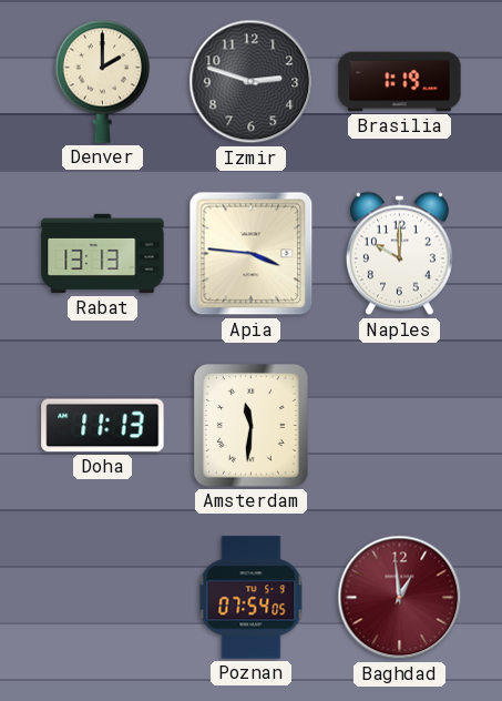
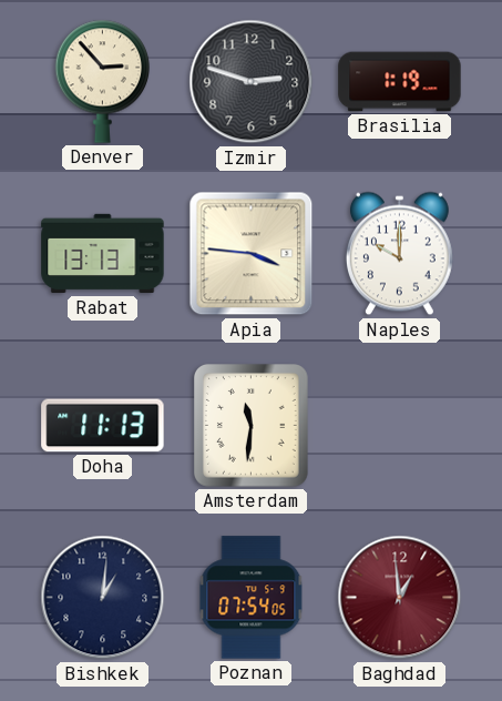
Denver: 2:00 -> 2:53 (103, 81)
Bishkek: none -> 1:01 (103, 598)
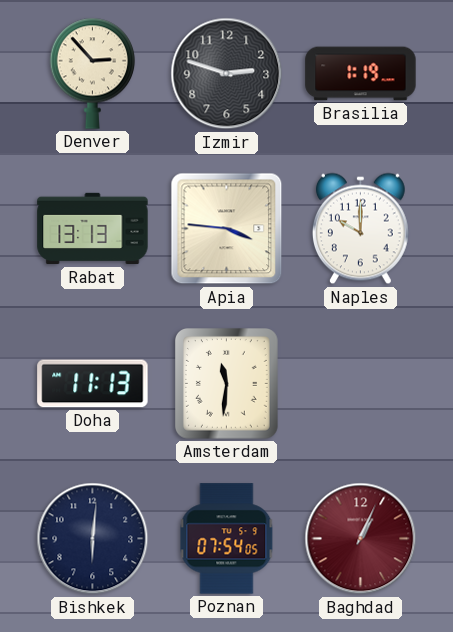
Bishkek: 1:01 -> 6:01 (93, 539)
Baghdad: 12:59 -> 1:04 (361, 539)
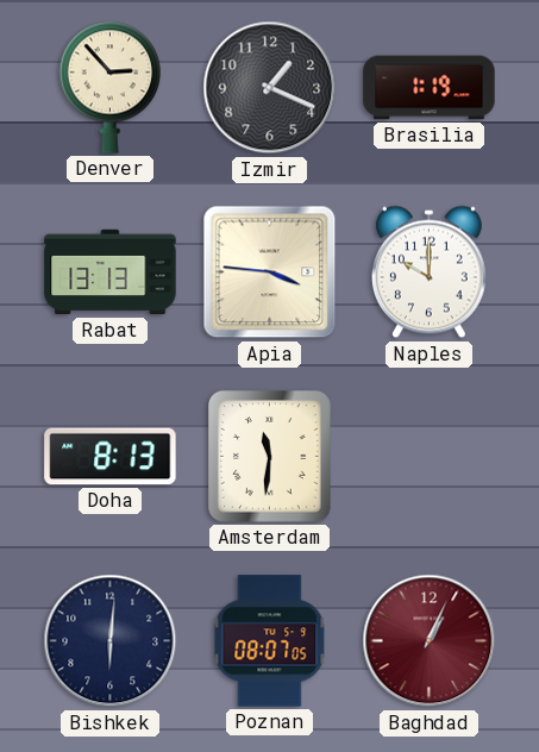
Izmir: 2:48 -> 1:19 (270, 88)
Doha: 11:13 -> 8:13 (111, 457)
Poznan: 07:54 -> 08:07 (270, 641)
